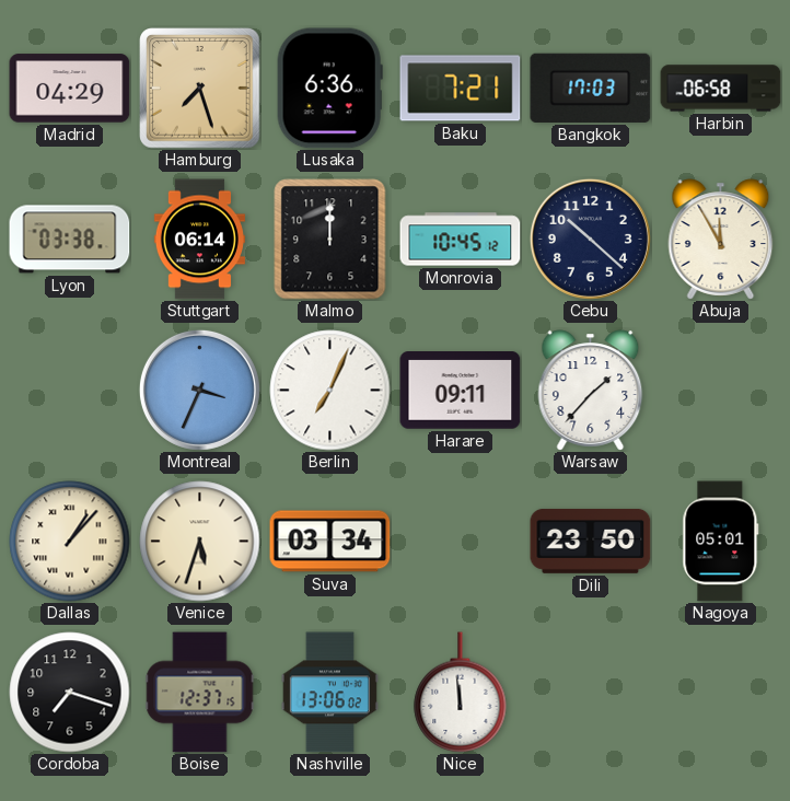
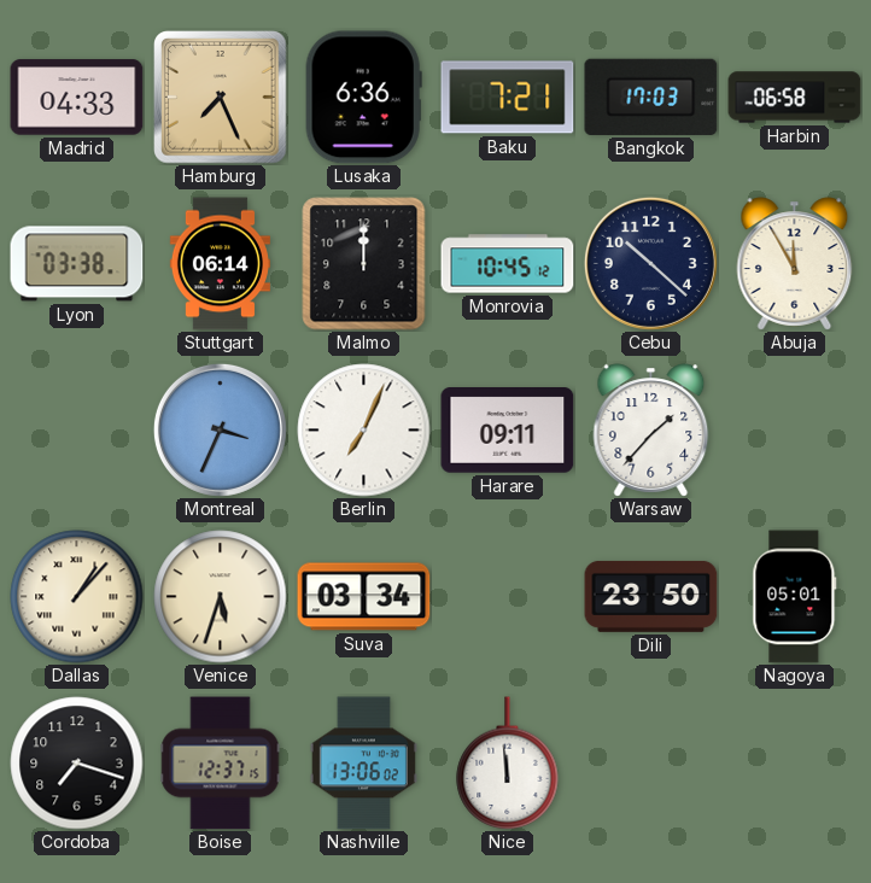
Madrid: 04:29 -> 04:33 (77, 98)
Hamburg: 7:27 -> 7:26 (221, 98)
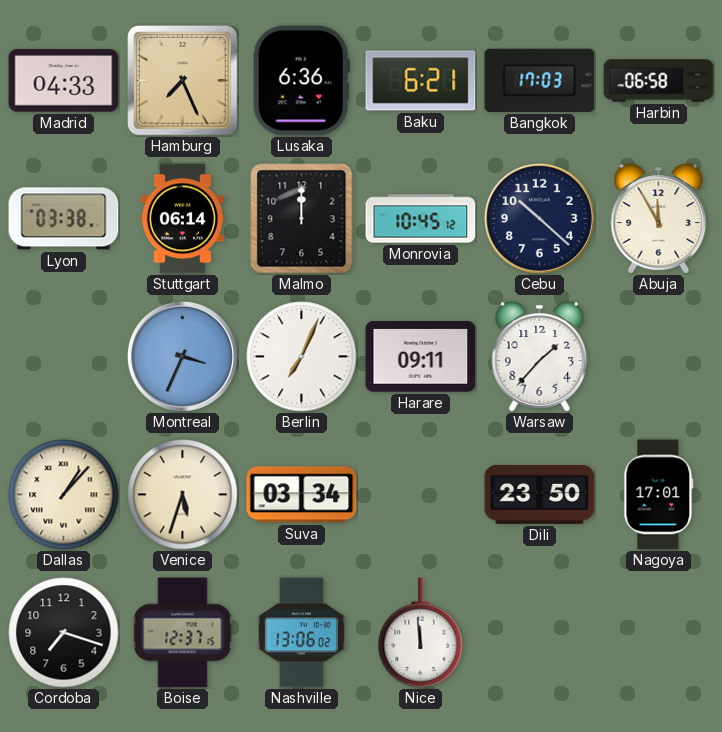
Baku: 7:21 -> 6:21 (421, 81)
Nagoya: 05:01 -> 17:01 (659, 495)
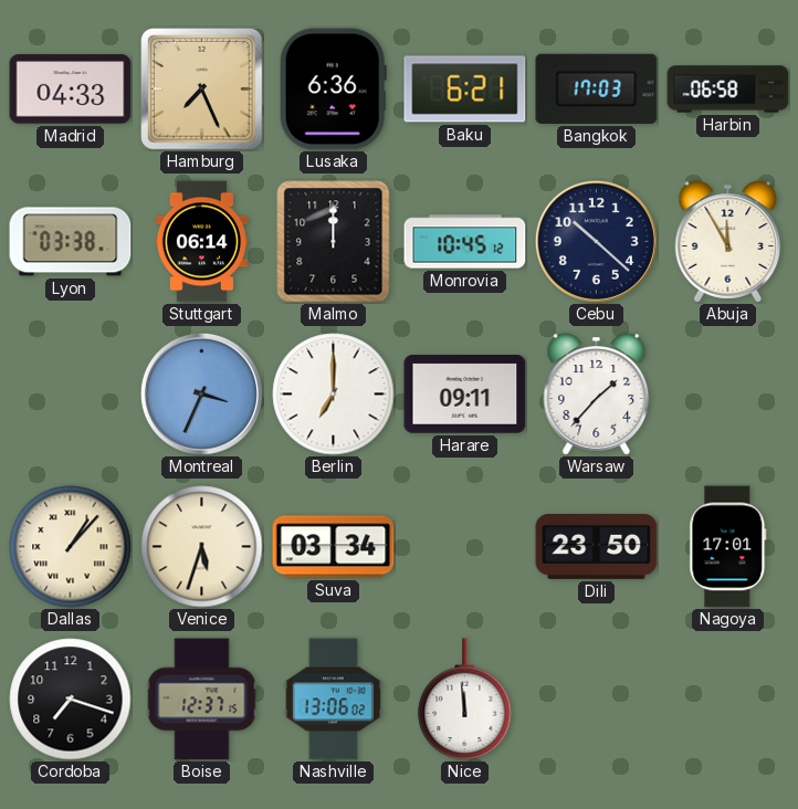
Berlin: 7:04 -> 7:00 (334, 395)
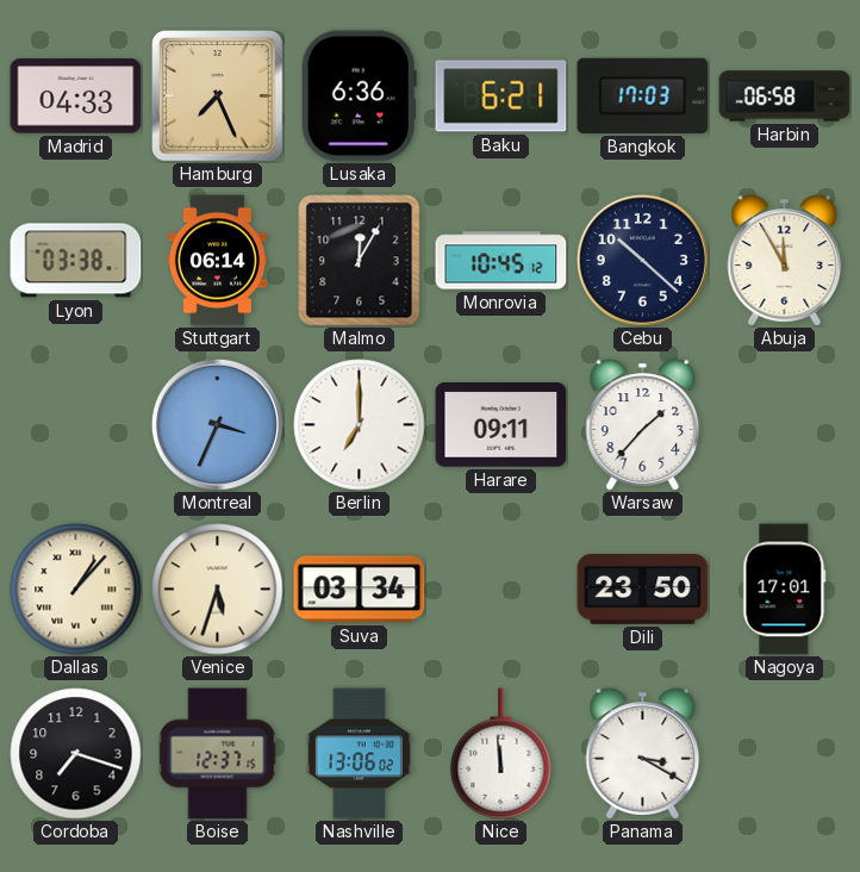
Malmo: 12:00 -> 12:05 (360, 261)
Panama: none -> 3:20 (643, 754)
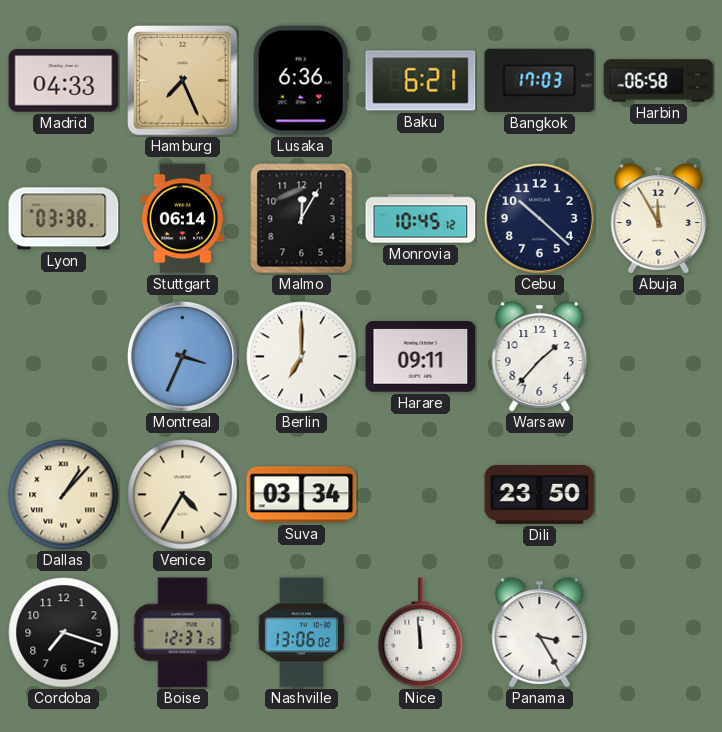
Venice: 5:33 -> 4:35 (183, 495)
Nagoya: 17:01 -> none (785, 590)
Panama: 3:20 -> 3:25 (540, 633)
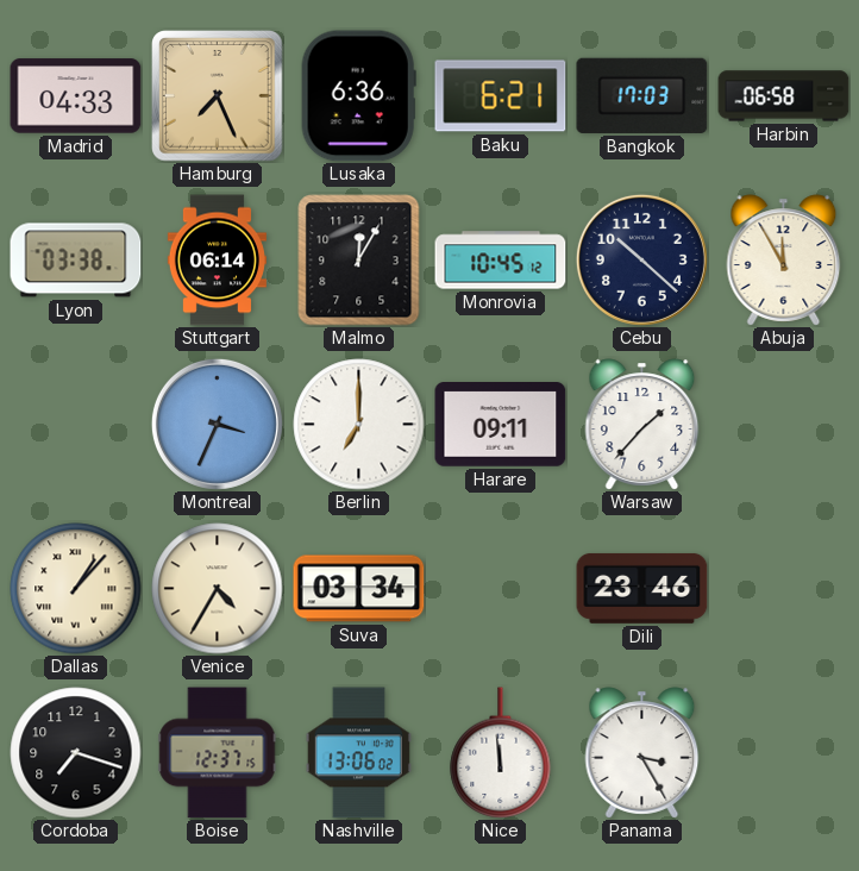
Dili: 23:50 -> 23:46 (642, 588)
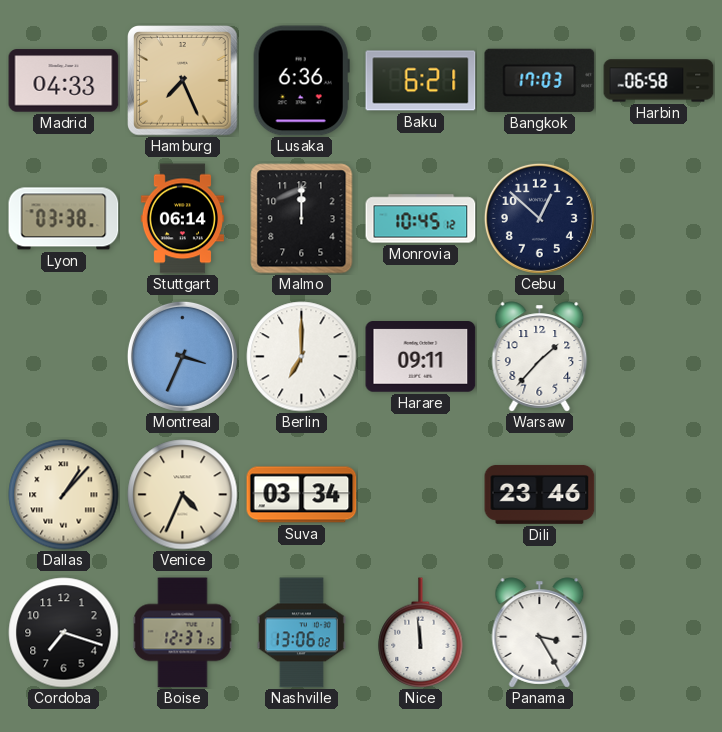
Malmo: 12:05 -> 12:00 (302, 219)
Cebu: 10:22 -> 12:52 (539, 218)
Abuja: 11:55 -> none (784, 261)
Venice: 4:35 -> 4:34 (183, 495)
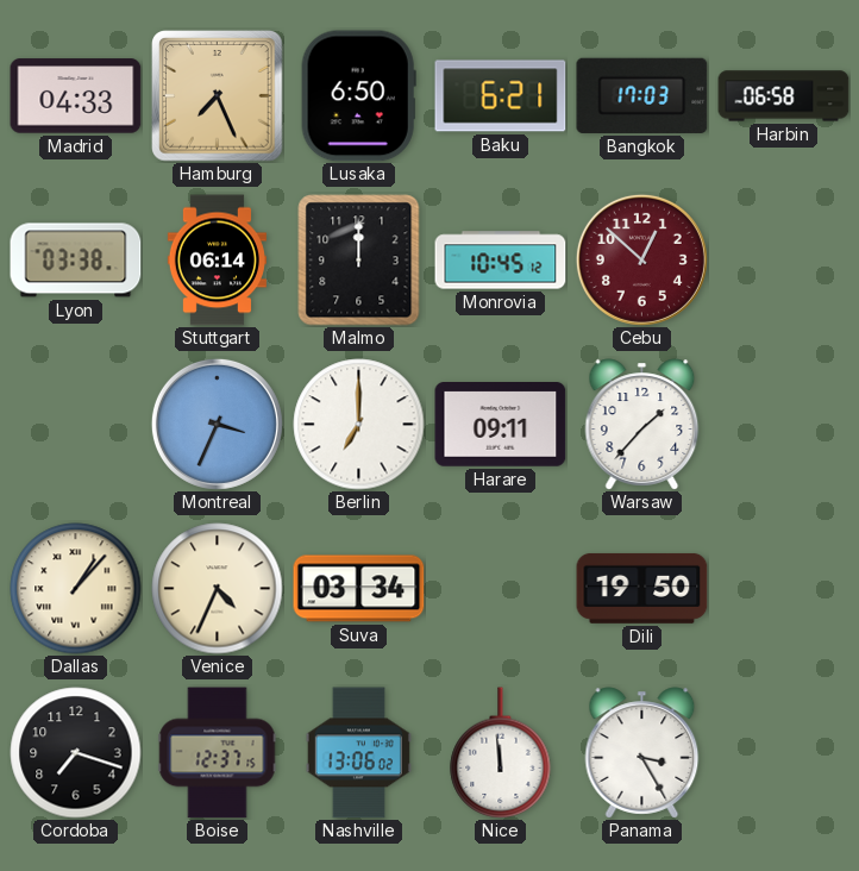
Lusaka: 6:36 -> 6:50 (358, 96)
Cebu dial: navy -> burgundy (641, 259)
Dili: 23:46 -> 19:50 (642, 588)
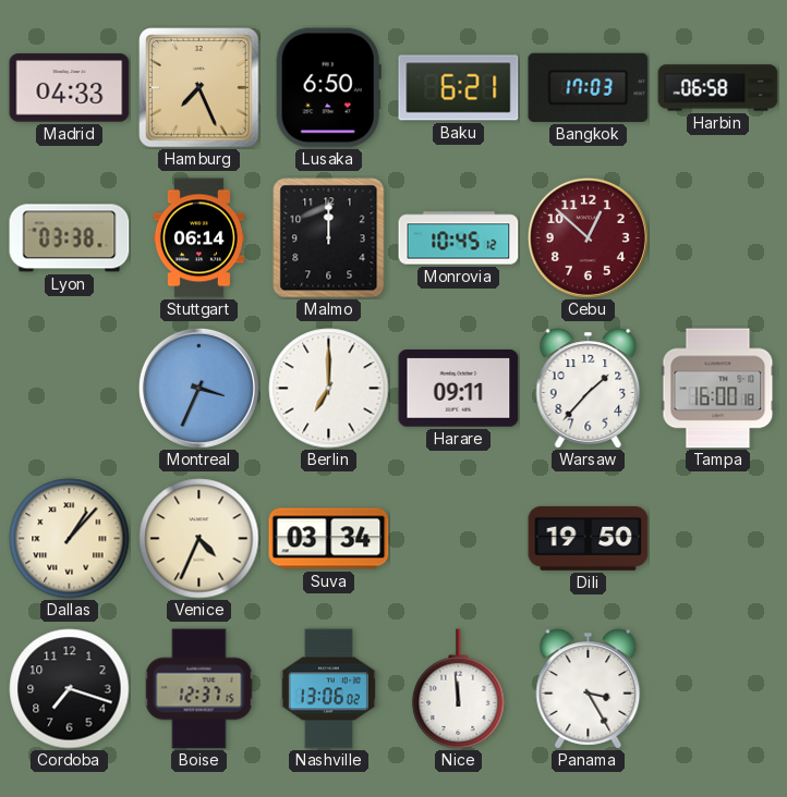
Tampa: none -> 16:00 (718, 389)
